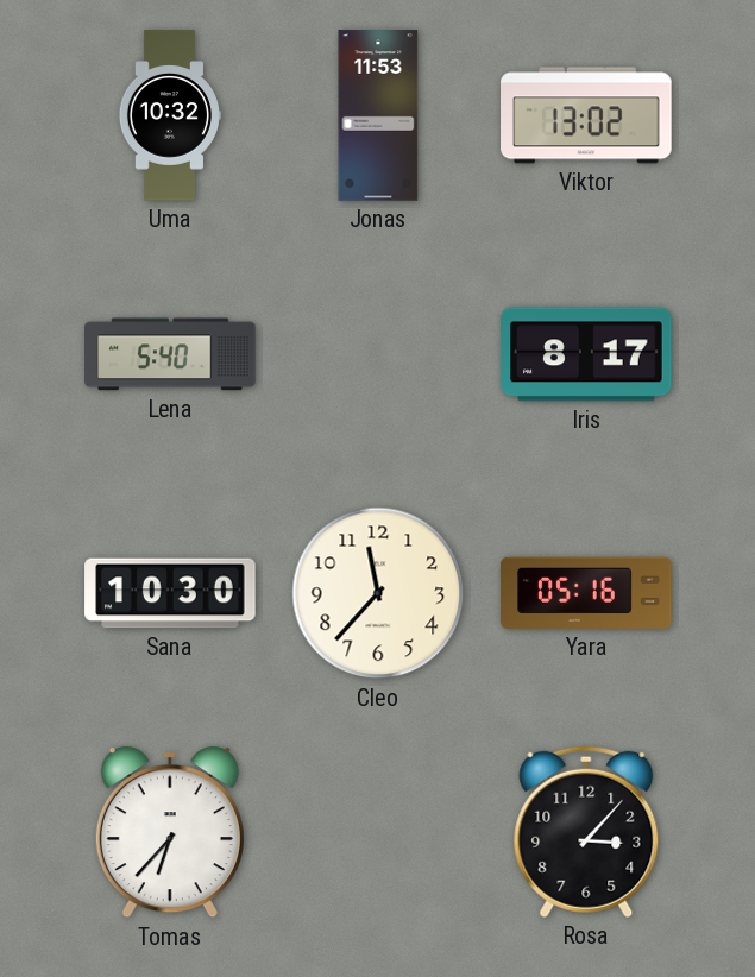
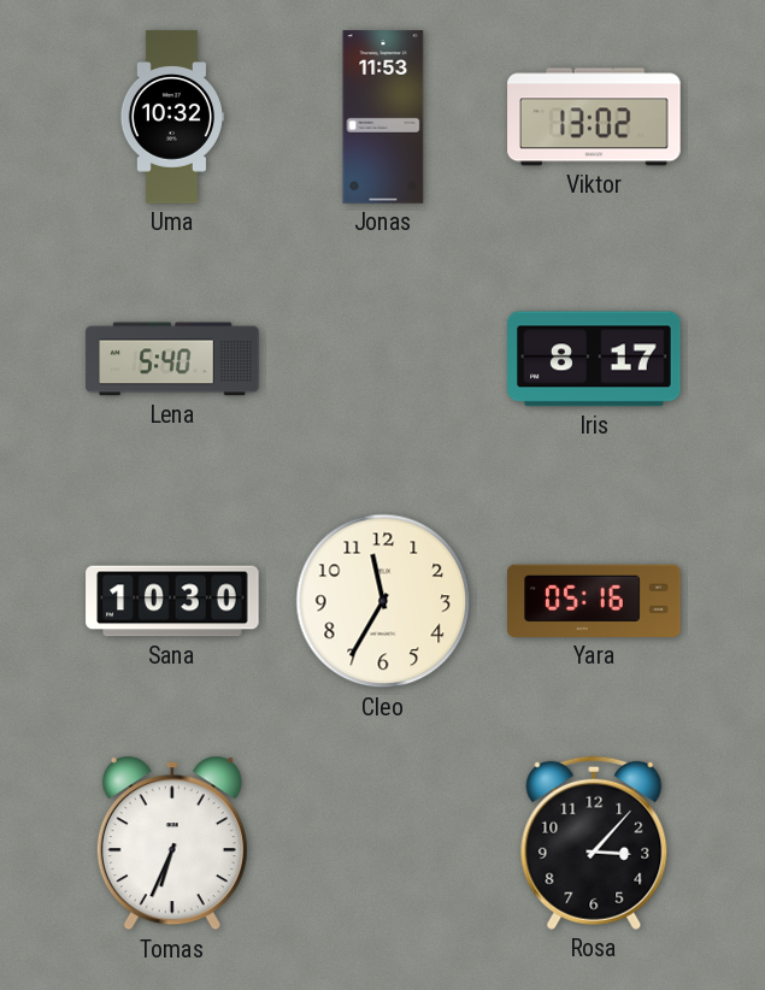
Cleo: 11:37 -> 11:35 (383, 601)
Tomas: 6:37 -> 6:34 (172, 843)
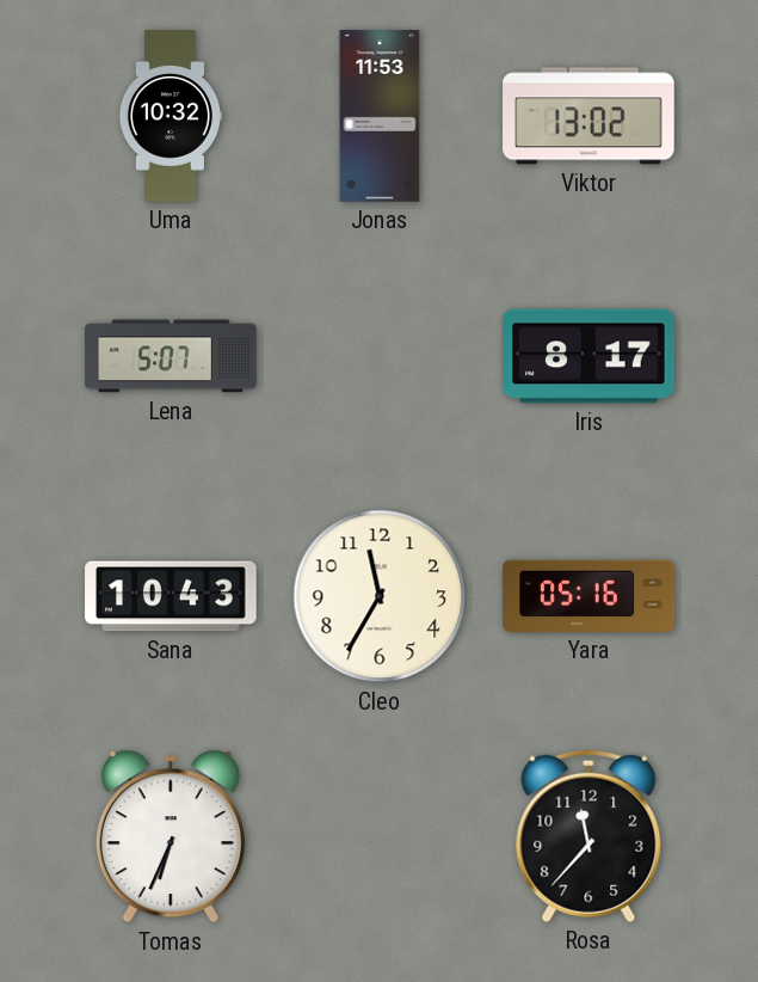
Lena: 5:40 -> 5:07 (171, 356)
Sana: 10:30 -> 10:43 (171, 596)
Rosa: 3:07 -> 11:37 (588, 836)
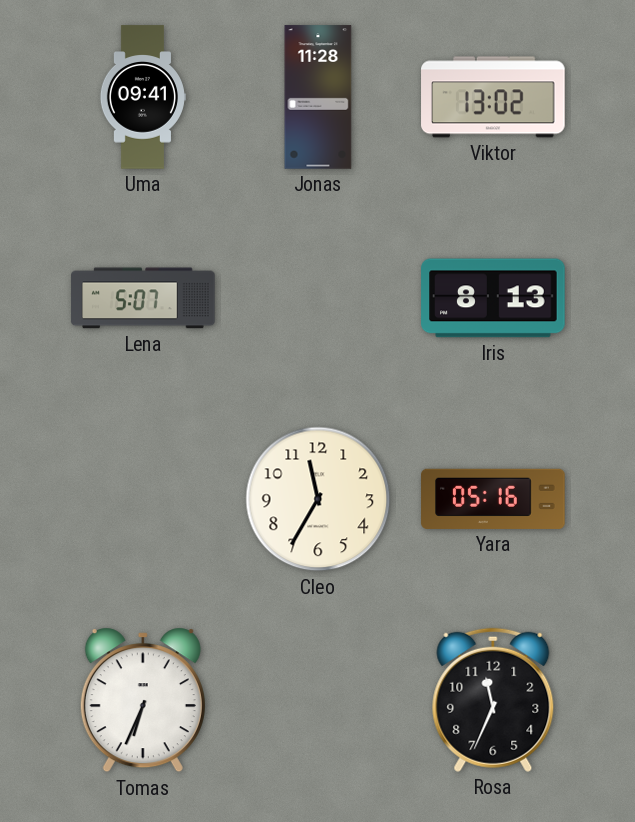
Uma: 10:32 -> 09:41 (143, 97)
Jonas: 11:53 -> 11:28 (318, 97)
Iris: 8:17 -> 8:13 (493, 298)
Sana: 10:43 -> none (171, 596)
Rosa: 11:37 -> 11:34 (493, 700)
